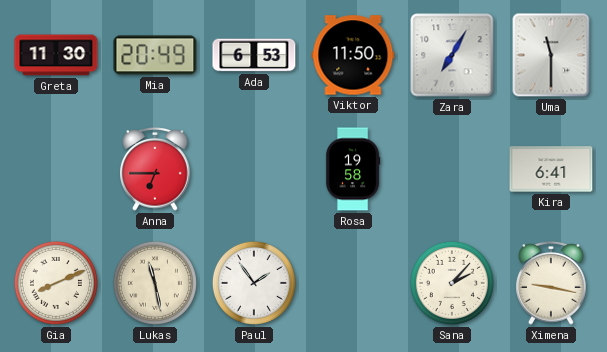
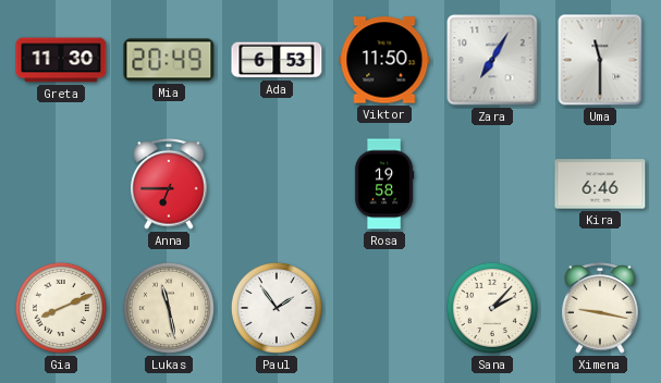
Kira: 6:41 -> 6:46 (600, 184)
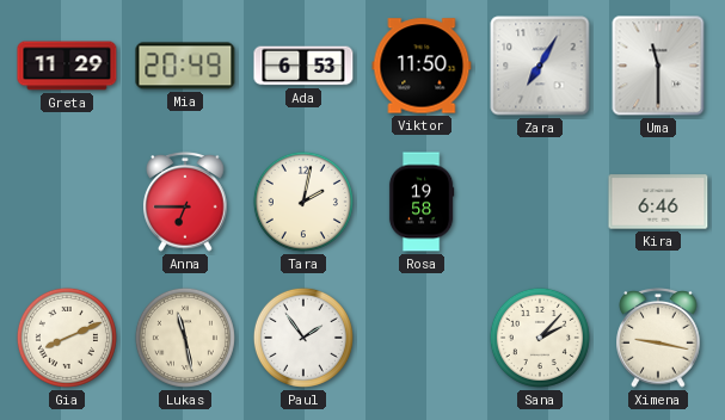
Greta: 11:30 -> 11:29 (67, 66)
Tara: none -> 2:02 (303, 202)
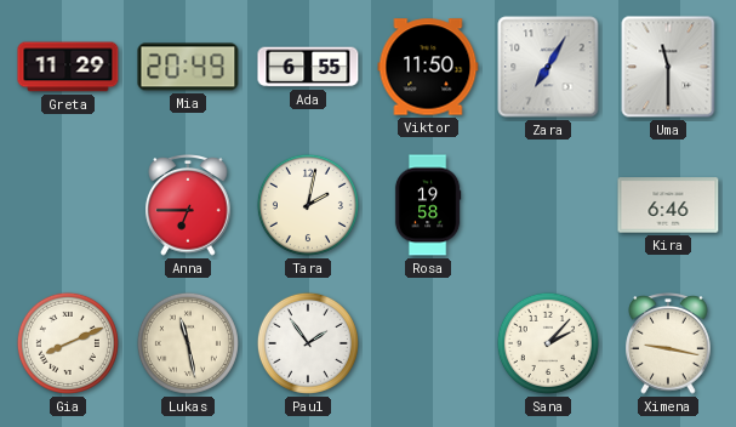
Ada: 6:53 -> 6:55 (308, 67)
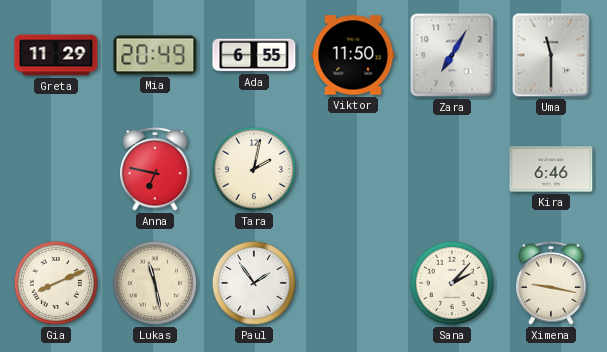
Anna: 6:45 -> 6:47 (155, 170)
Rosa: 19:58 -> none (428, 205)
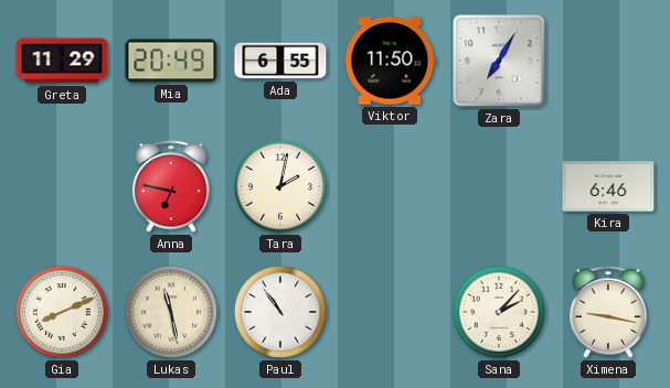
Uma: 11:30 -> none (551, 55)
Paul: 1:54 -> 10:54 (280, 312)
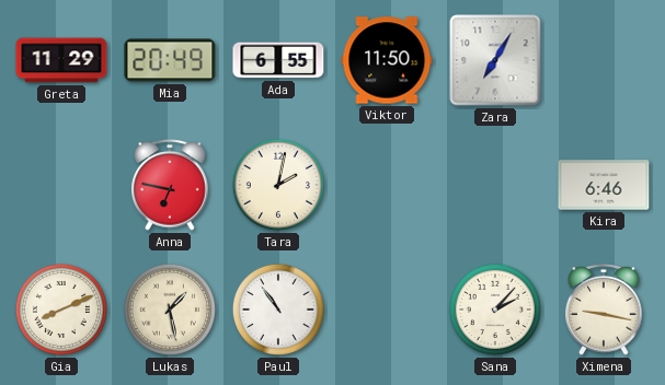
Lukas: 11:28 -> 1:28 (170, 310)
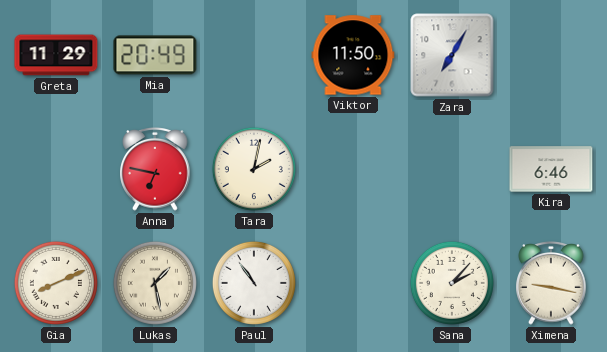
Ada: 6:55 -> none (278, 60)
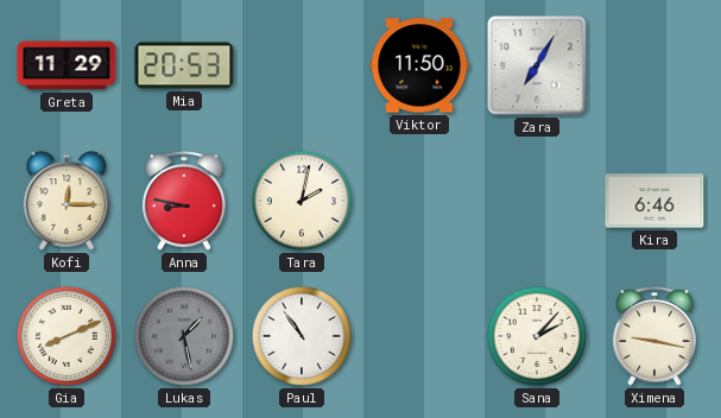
Mia: 20:49 -> 20:53 (184, 65)
Kofi: none -> 12:15 (67, 201)
Anna: 6:47 -> 8:47 (184, 202)
Lukas dial: cream -> grey (184, 336)
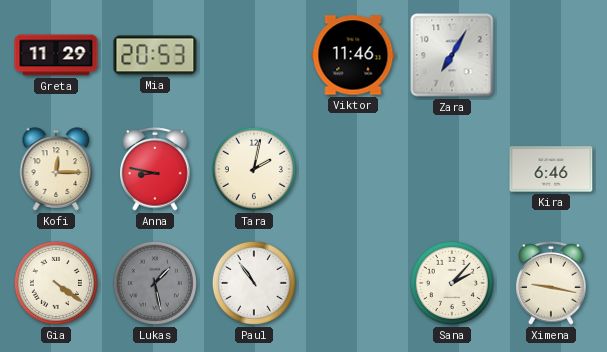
Viktor: 11:50 -> 11:46 (353, 55)
Gia: 8:11 -> 4:21 (56, 283)
